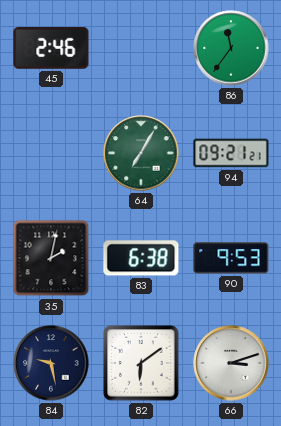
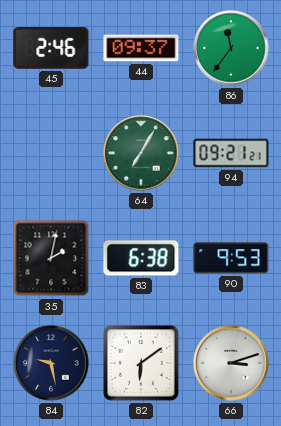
44: none -> 09:37 (141, 48)
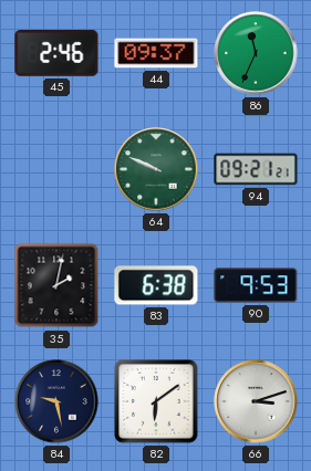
86: 11:36 -> 11:34 (256, 53)
64: 7:05 -> 9:49 (156, 169)
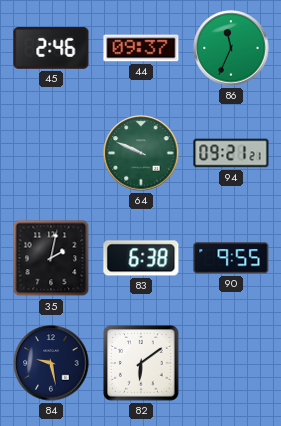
90: 9:53 -> 9:55 (231, 258)
66: 3:12 -> none (256, 401)
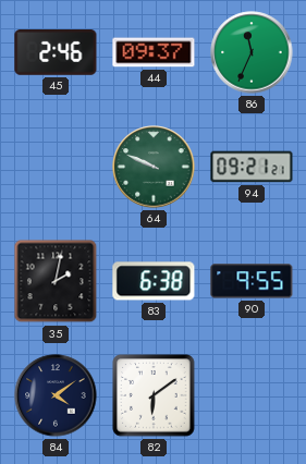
84: 9:28 -> 4:09 (56, 395)
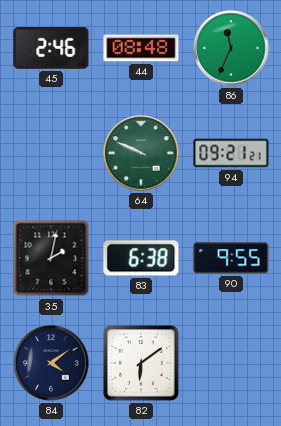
44: 09:37 -> 08:48 (141, 48)
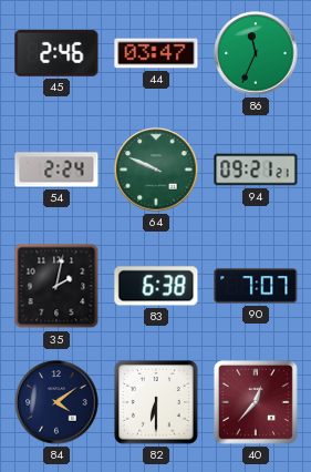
44: 08:48 -> 03:47 (156, 53)
54: none -> 2:24 (56, 170)
90: 9:55 -> 7:07 (256, 286)
82: 6:09 -> 6:30 (156, 402)
40: none -> 12:37 (256, 402)
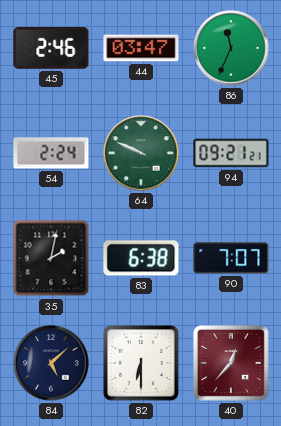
84: 4:09 -> 5:08 (51, 363)
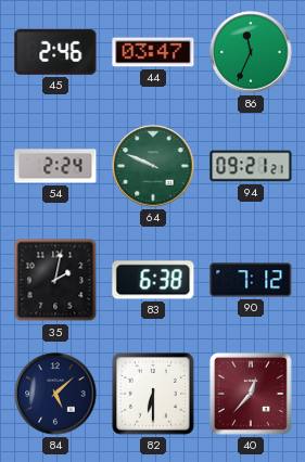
90: 7:07 -> 7:12 (251, 280)
